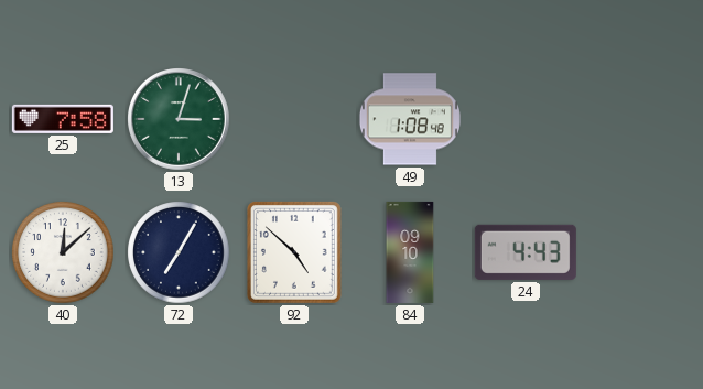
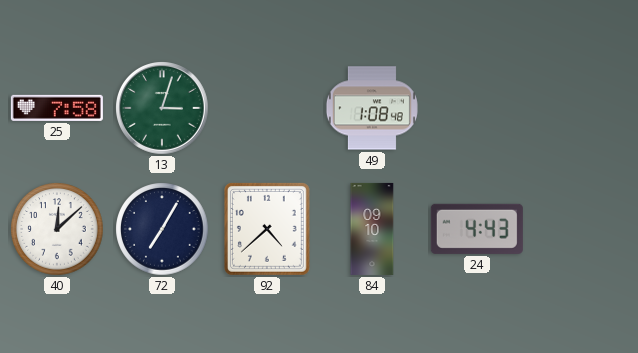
92: 4:52 -> 4:38 (267, 229)
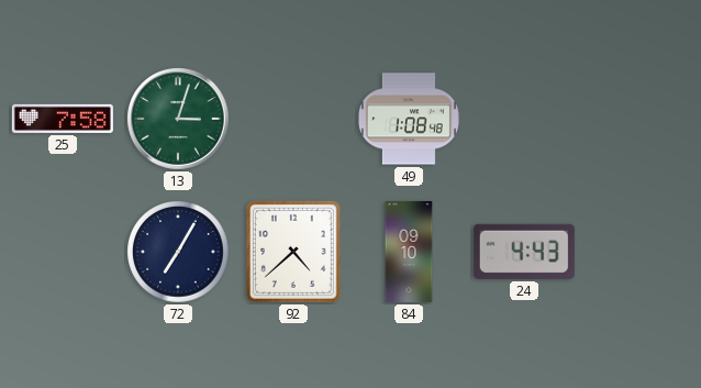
40: 12:08 -> none (57, 229)
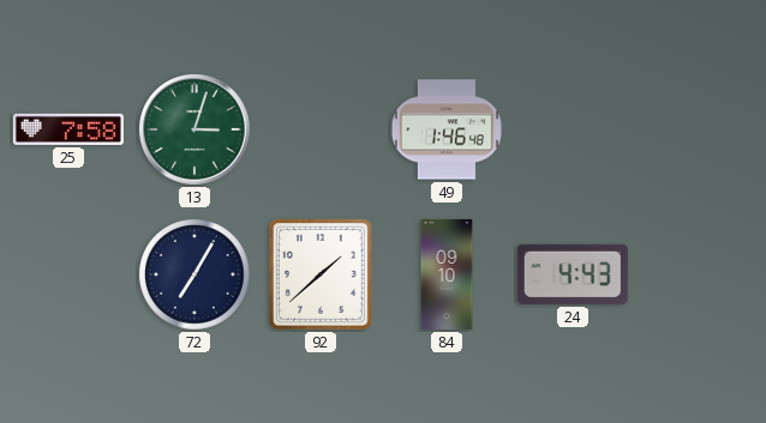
49: 1:08 -> 1:46 (447, 129)
92: 4:38 -> 1:38 (321, 274)
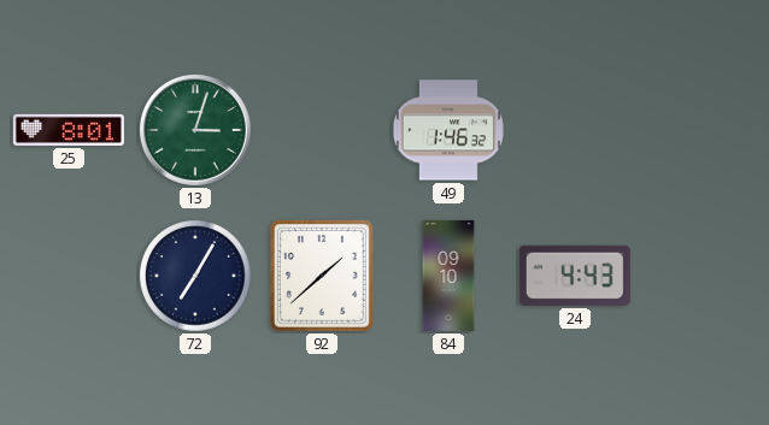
25: 7:58 -> 8:01 (69, 130)
49: 1:46:48 -> 1:46:32 (448, 130)
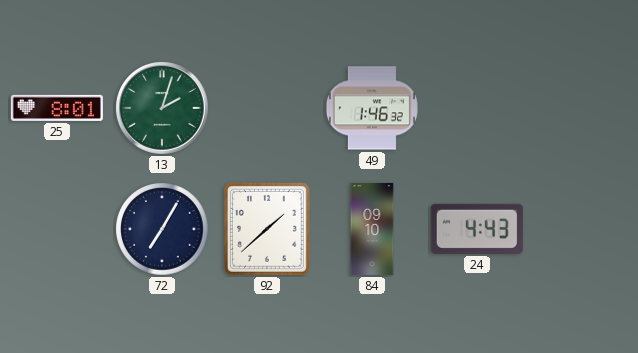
13: 3:03 -> 2:03 (163, 109)
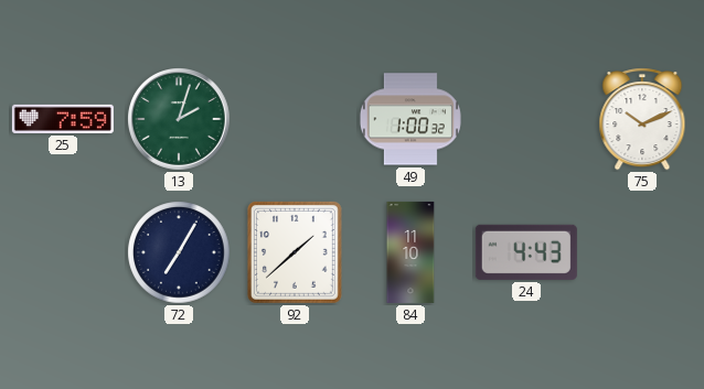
25: 8:01 -> 7:59 (63, 119)
49: 1:46 -> 1:00 (410, 119)
75: none -> 10:11 (642, 119)
84: 09:10 -> 11:10 (410, 252)
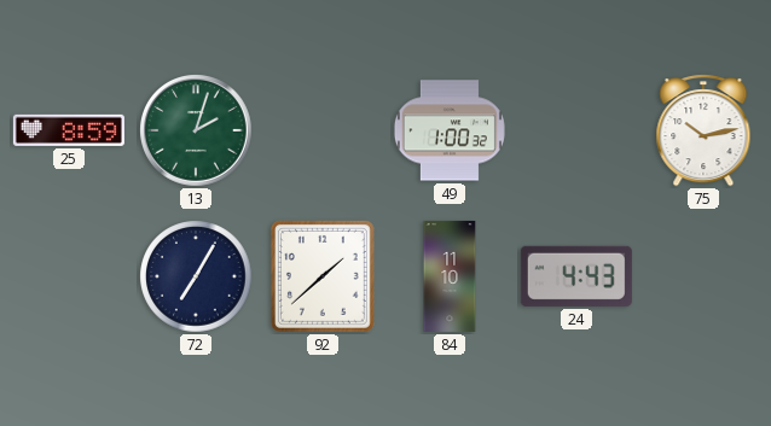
25: 7:59 -> 8:59 (69, 130)
75: 10:11 -> 10:13 (703, 130)
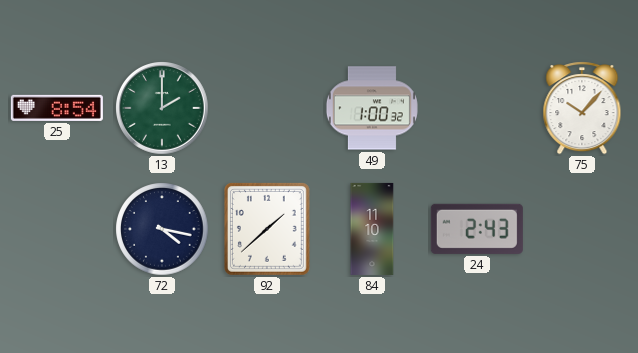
25: 8:59 -> 8:54 (57, 108)
13: 2:03 -> 2:00 (163, 109)
75: 10:13 -> 10:07 (582, 108)
72: 7:05 -> 4:17 (162, 229)
24: 4:43 -> 2:43 (477, 229)
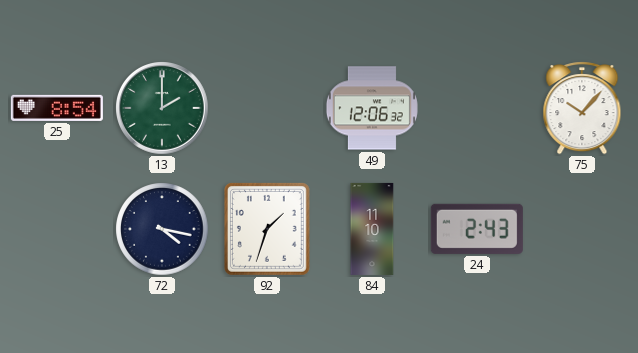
49: 1:00 -> 12:06 (372, 108)
92: 1:38 -> 1:33 (267, 229)
